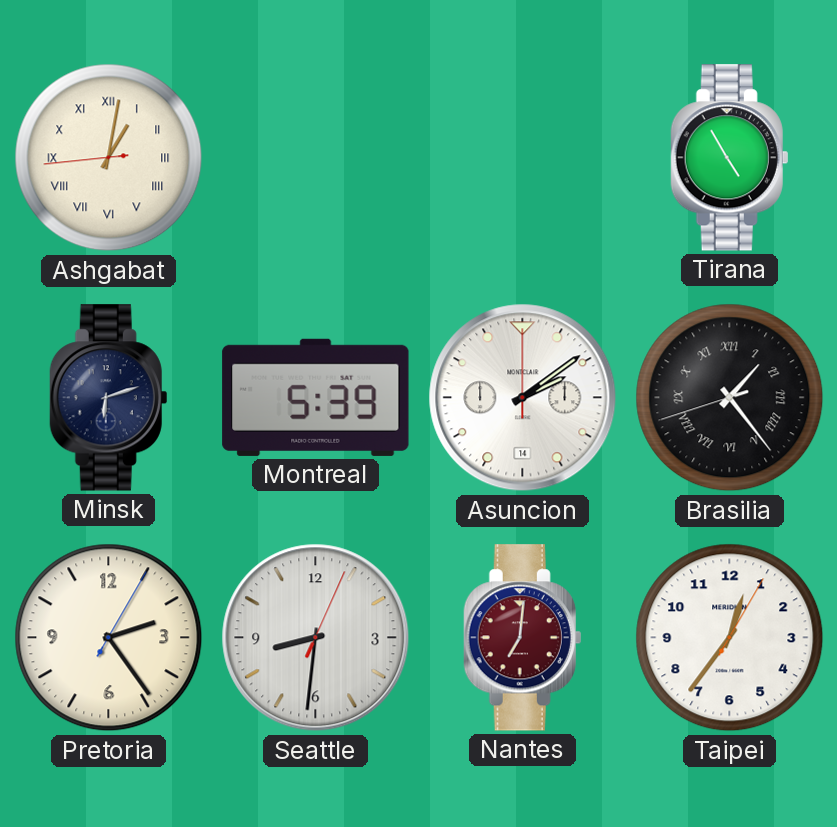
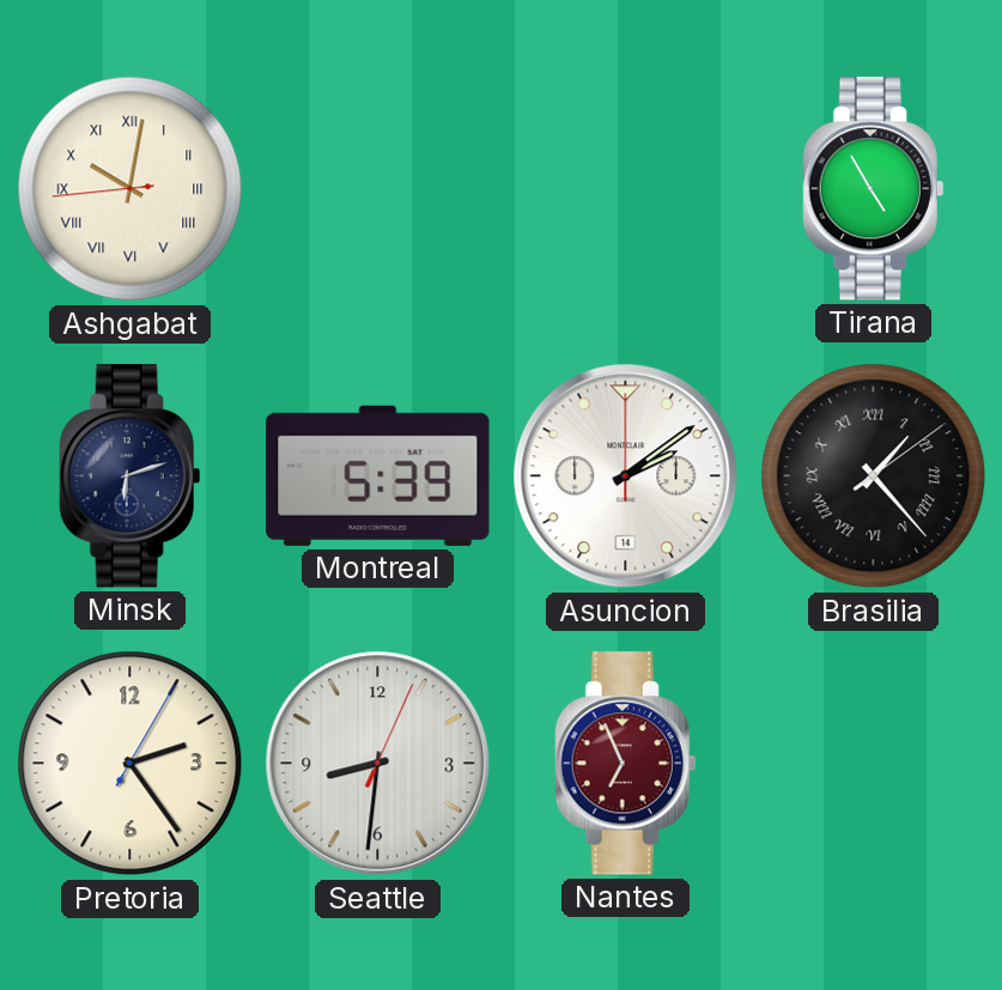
Ashgabat: 1:01 -> 10:01 (130, 189)
Brasilia: 1:23:42 -> 1:23:09 (874, 476)
Nantes: 7:01 -> 6:56 (626, 764)
Taipei: 12:36 -> none (730, 638)
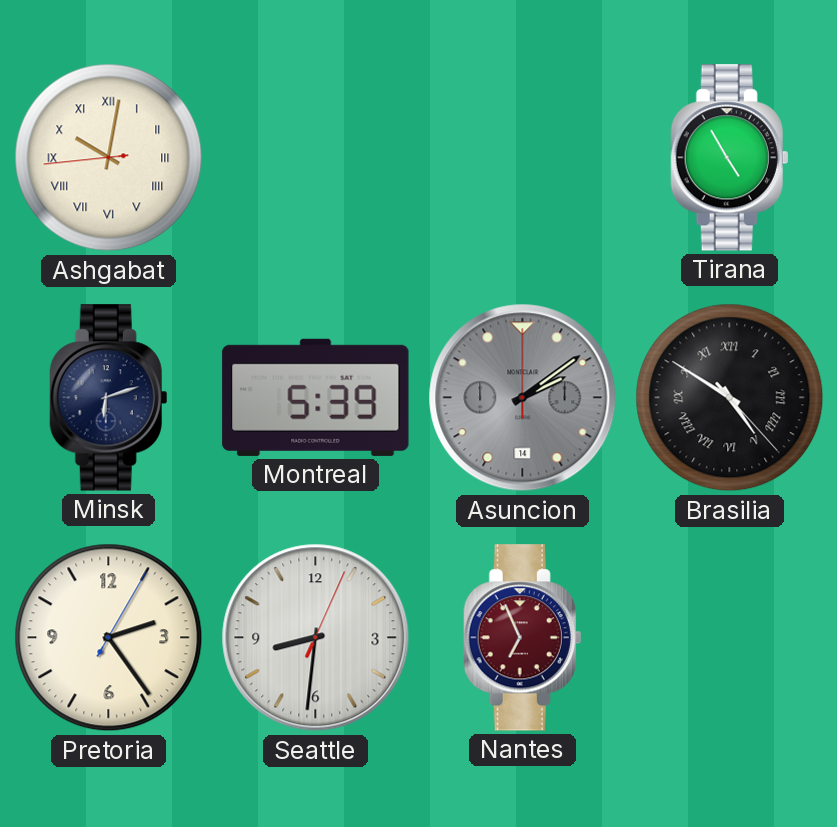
Asuncion dial: white -> grey (523, 398)
Brasilia: 1:23 -> 4:50 (730, 398)
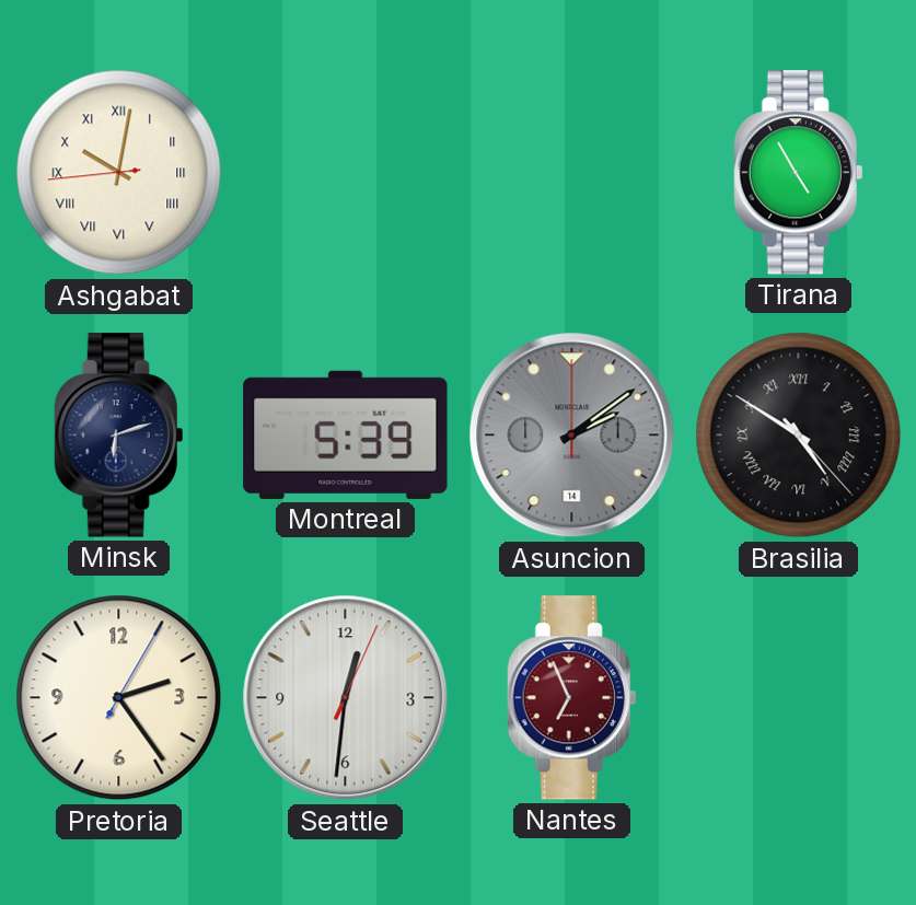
Seattle: 8:31 -> 12:31 (346, 698)
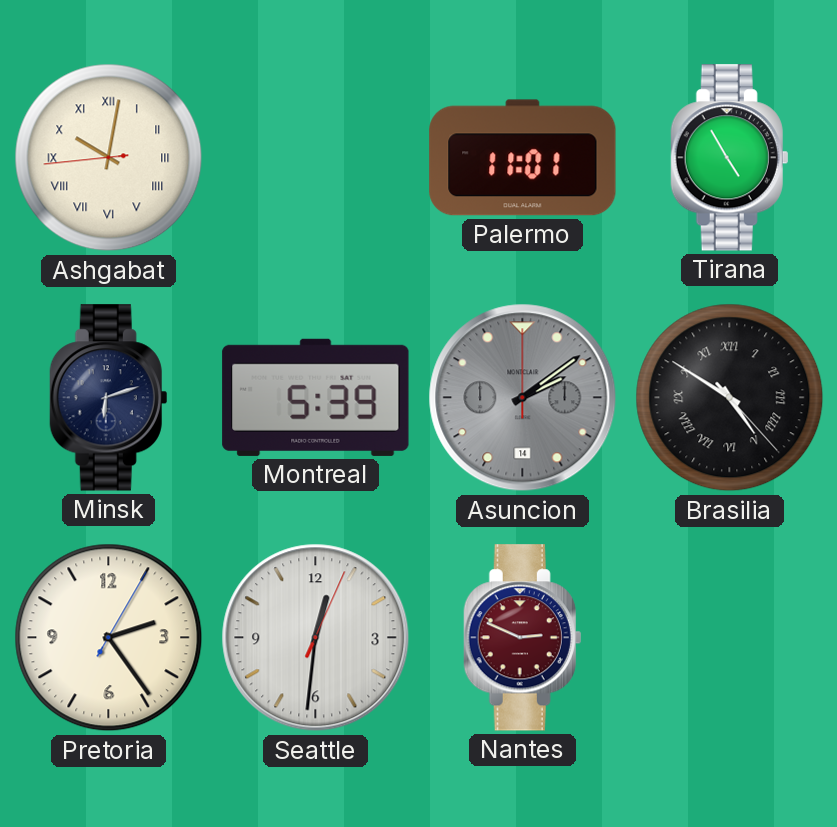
Palermo: none -> 11:01 (523, 158)
Nantes: 6:56 -> 2:49 (523, 638)
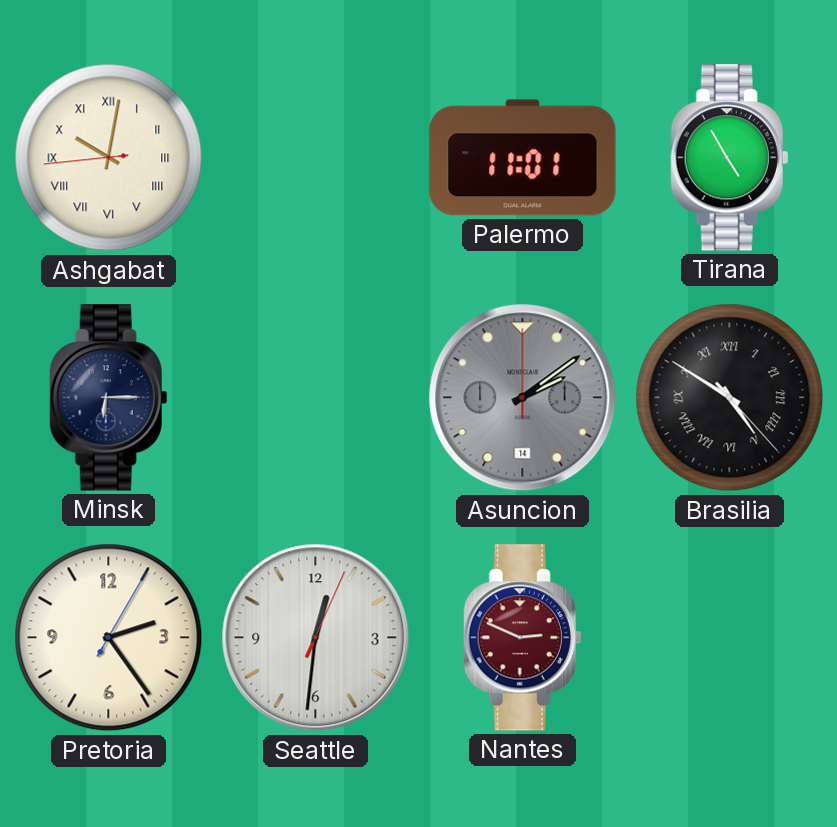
Minsk: 6:12 -> 6:15 (109, 398)
Montreal: 5:39 -> none (316, 397)
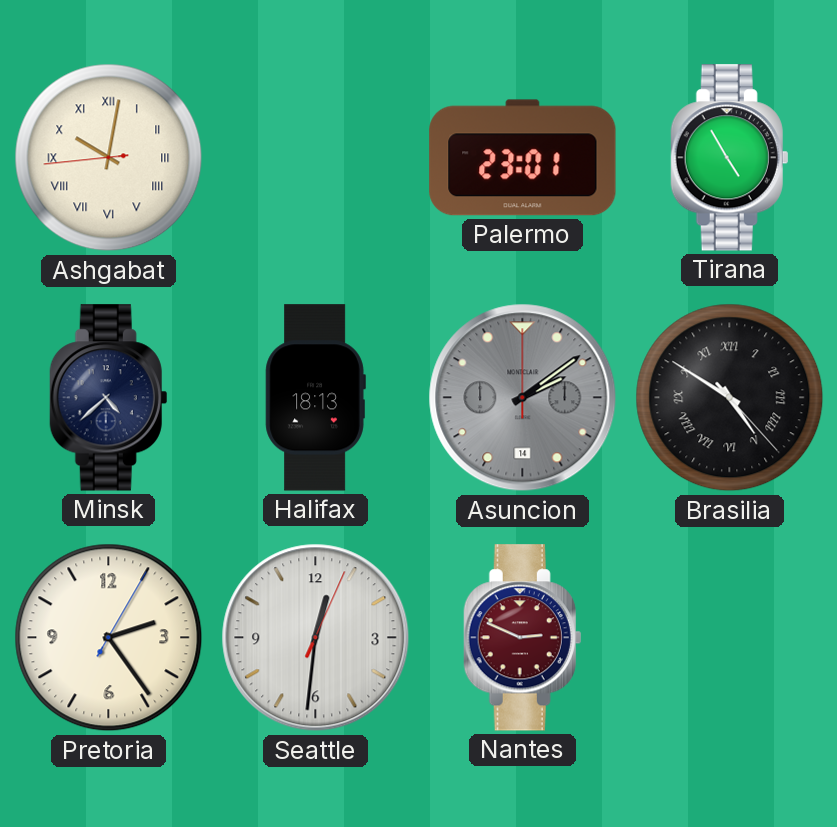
Palermo: 11:01 -> 23:01 (523, 158)
Minsk: 6:15 -> 4:38 (109, 398)
Halifax: none -> 18:13 (315, 398)
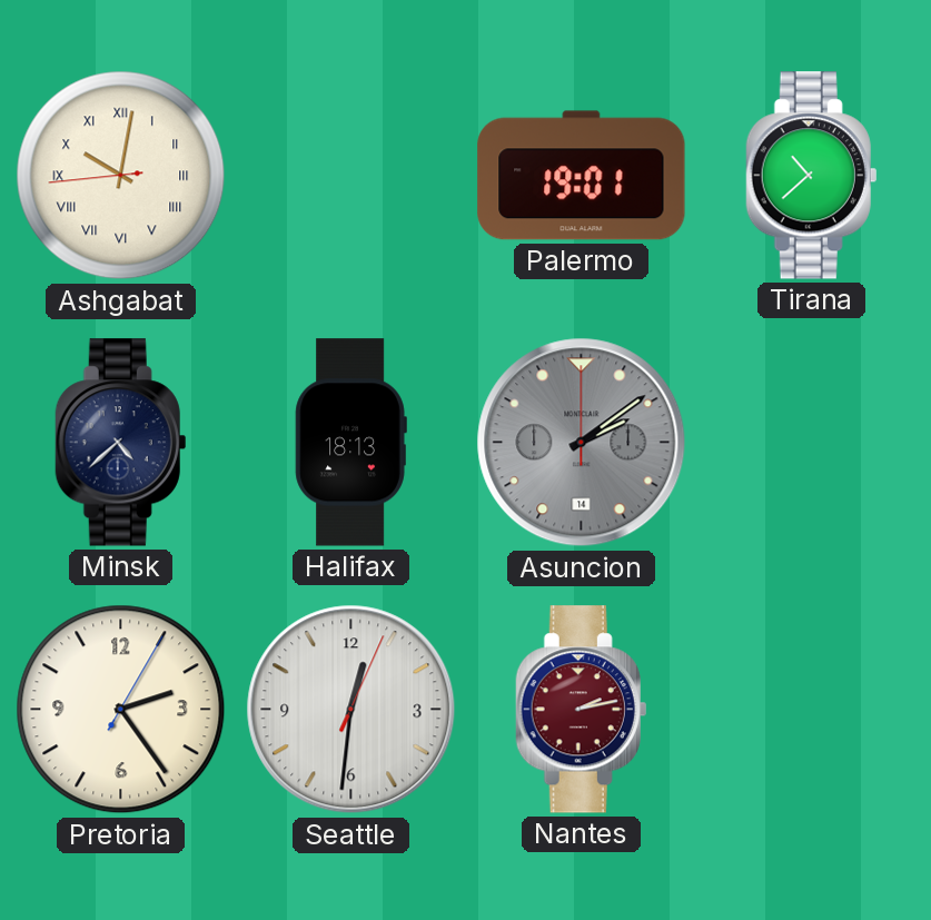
Palermo: 23:01 -> 19:01 (582, 176)
Tirana: 4:55 -> 10:38 (812, 176)
Brasilia: 4:50 -> none (730, 398)
Nantes: 2:49 -> 2:13 (582, 710)
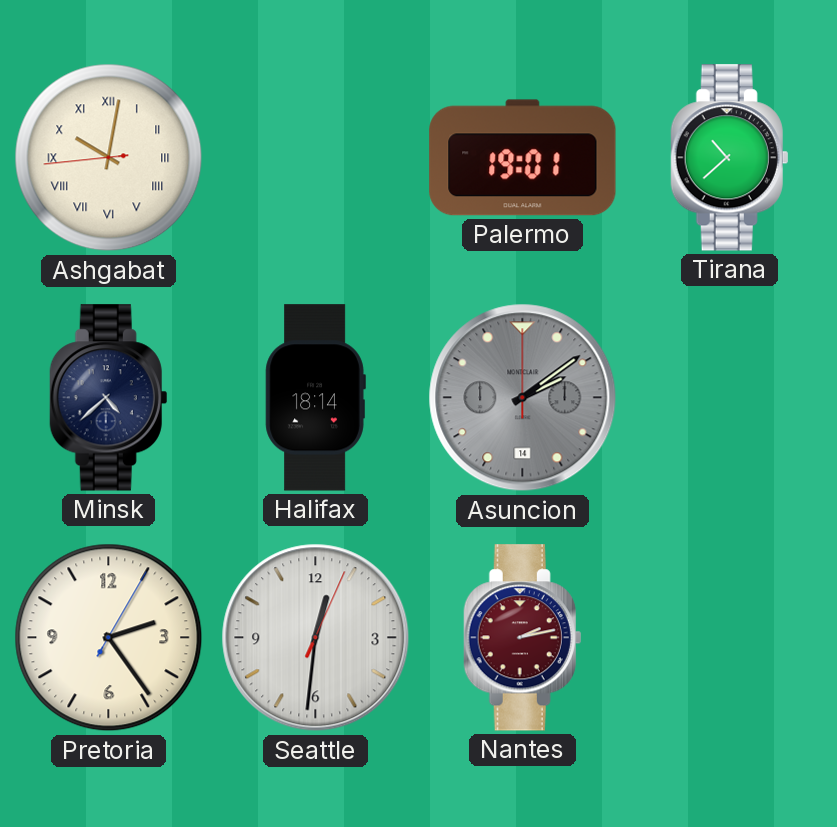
Halifax: 18:13 -> 18:14 (315, 398)
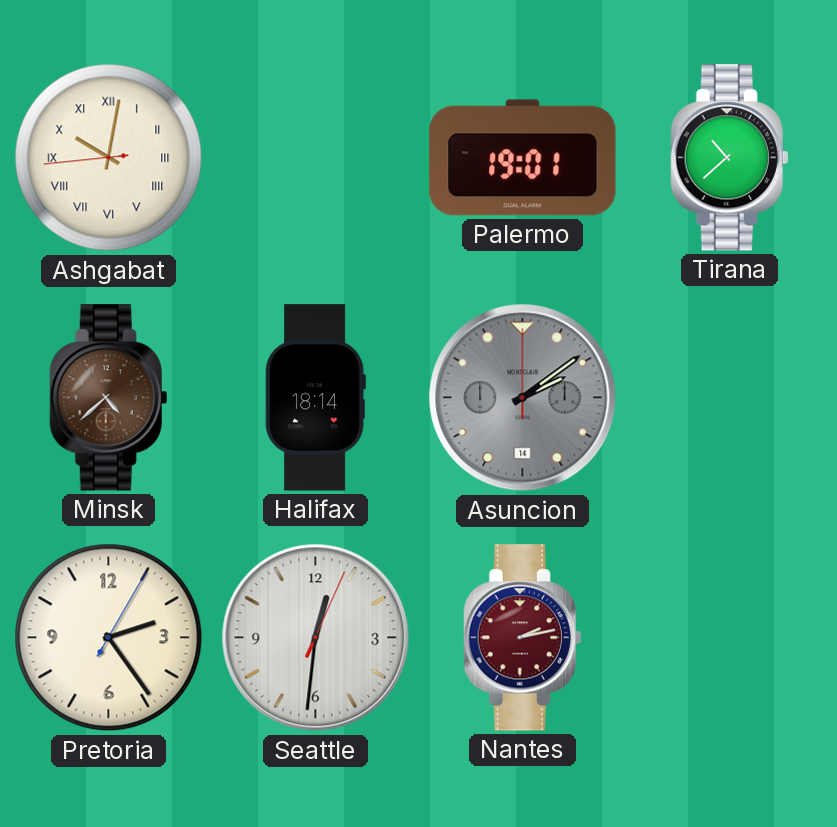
Minsk dial: navy -> brown (109, 398)
